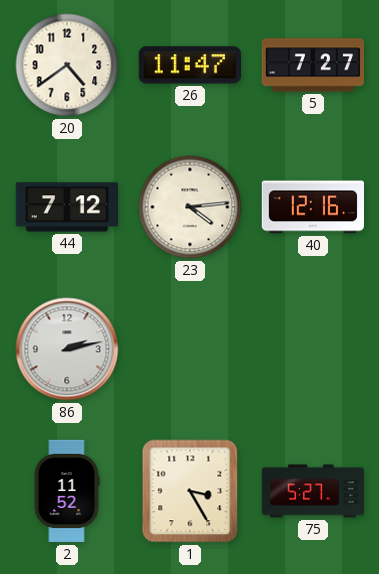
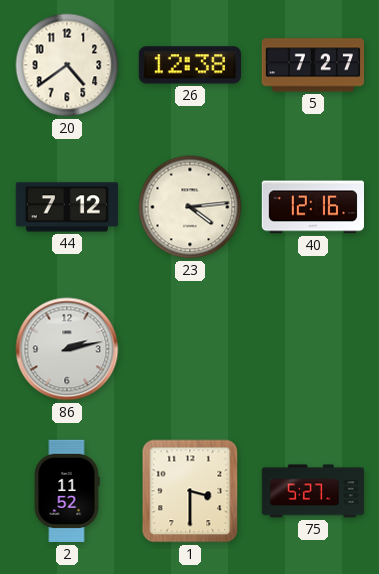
26: 11:47 -> 12:38 (189, 65)
1: 3:25 -> 3:30 (190, 491)
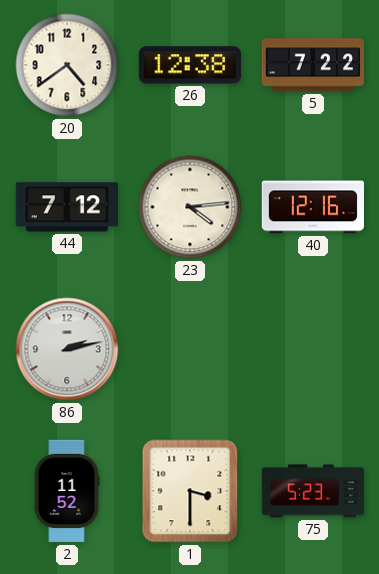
5: 7:27 -> 7:22 (312, 65)
75: 5:27 -> 5:23 (313, 491)
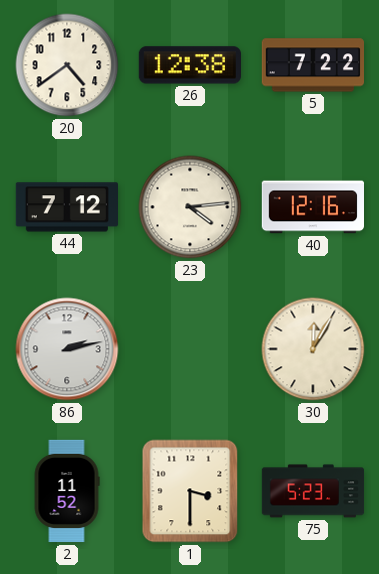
30: none -> 12:05 (313, 349)
